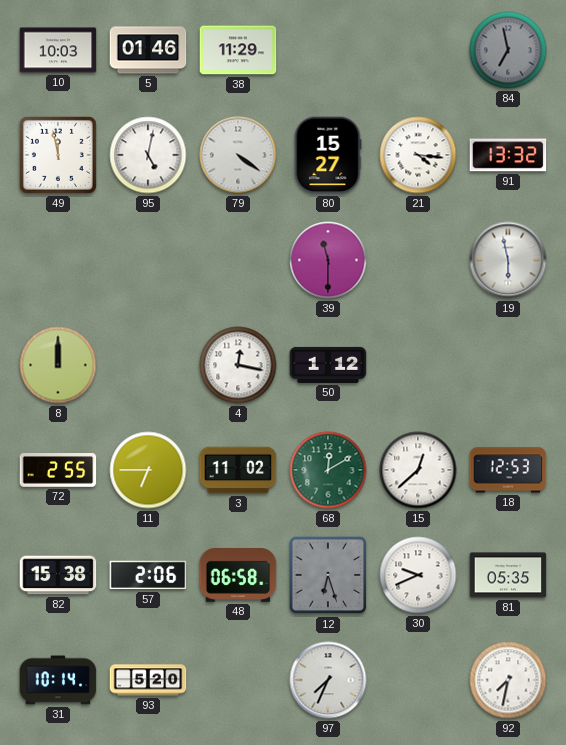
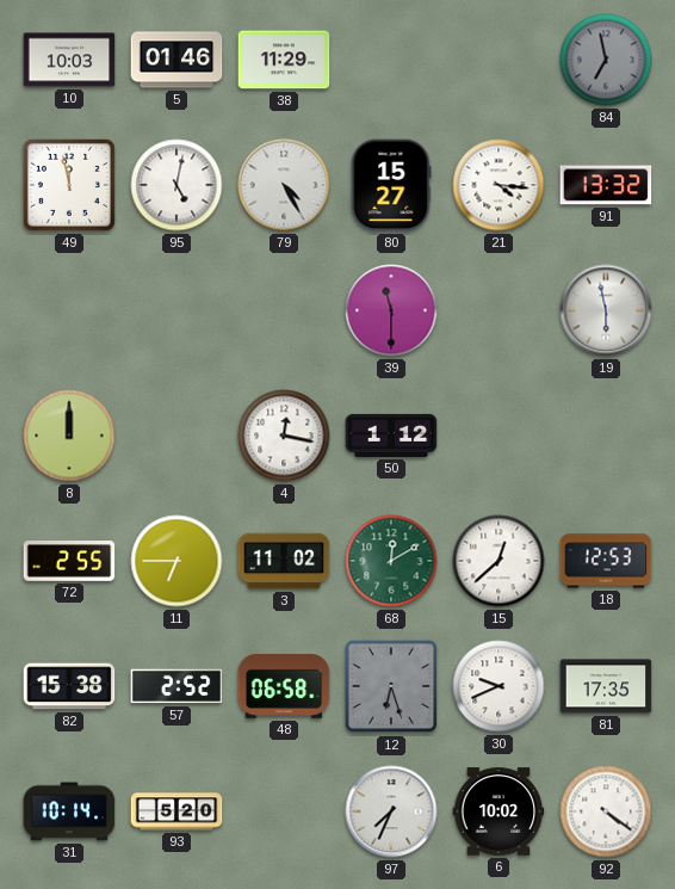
79: 4:21 -> 4:25 (284, 185)
57: 2:06 -> 2:52 (177, 686)
81: 05:35 -> 17:35 (606, 686)
6: none -> 10:02 (498, 811)
92: 7:32 -> 4:21 (606, 811)
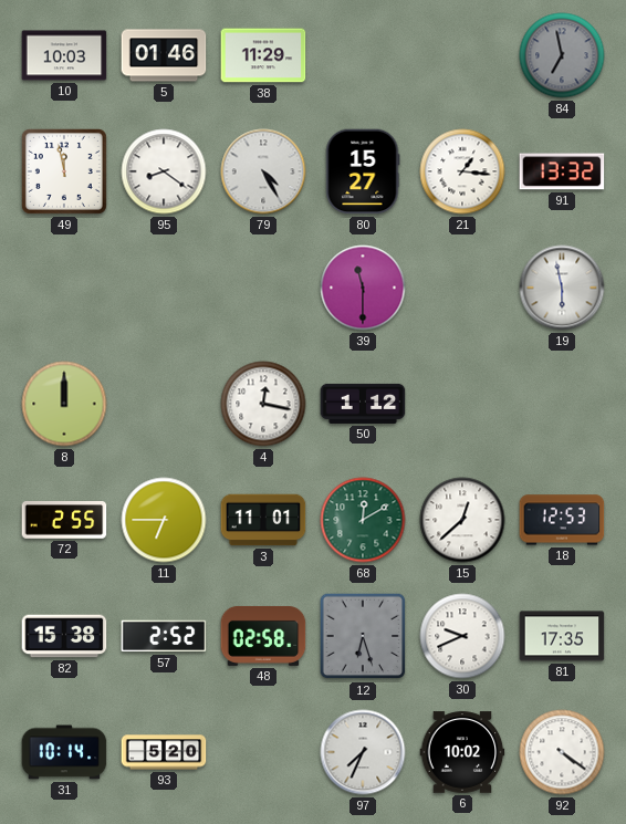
95: 5:02 -> 8:21 (164, 171)
21: 4:16 -> 1:16 (462, 171)
3: 11:02 -> 11:01 (263, 520)
48: 06:58 -> 02:58 (263, 636)
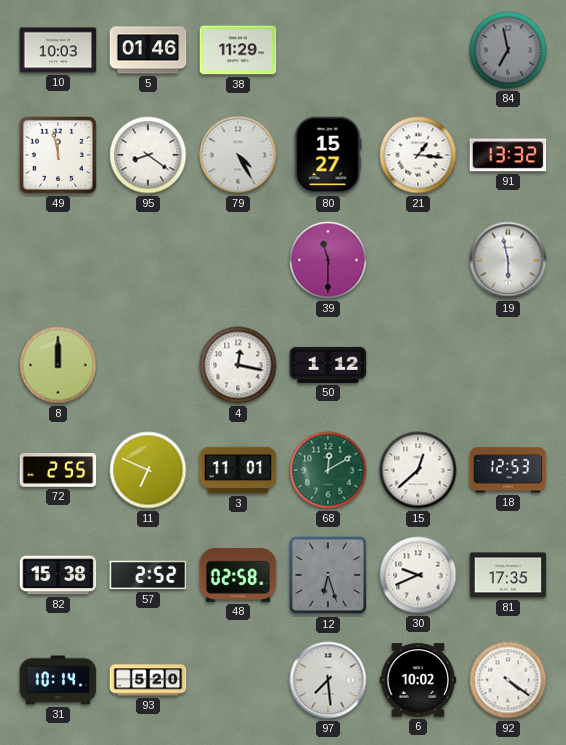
11: 6:45 -> 6:49 (148, 470)
97: 7:34 -> 7:29 (328, 680)
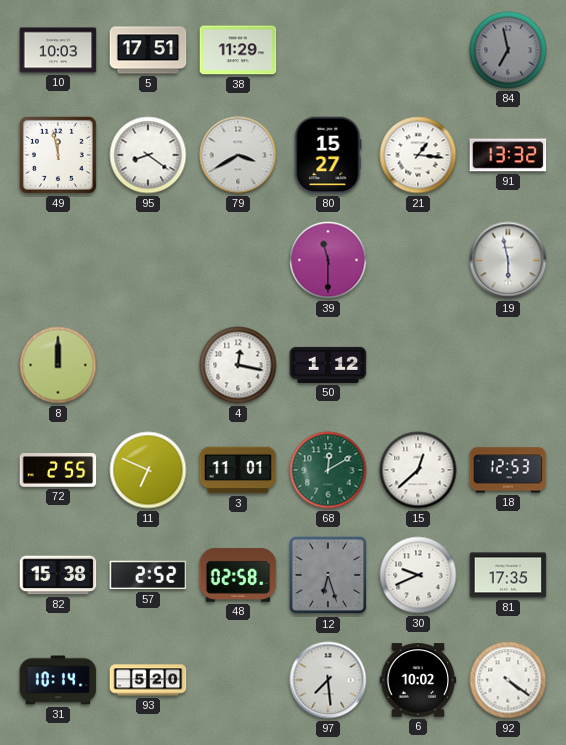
5: 01:46 -> 17:51 (148, 50)
79: 4:25 -> 3:40 (238, 155)
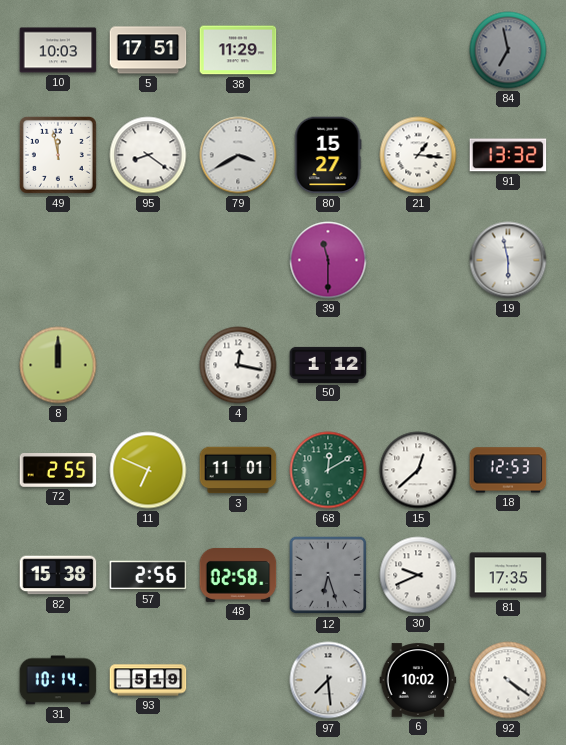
57: 2:52 -> 2:56 (148, 575)
93: 5:20 -> 5:19 (148, 680)
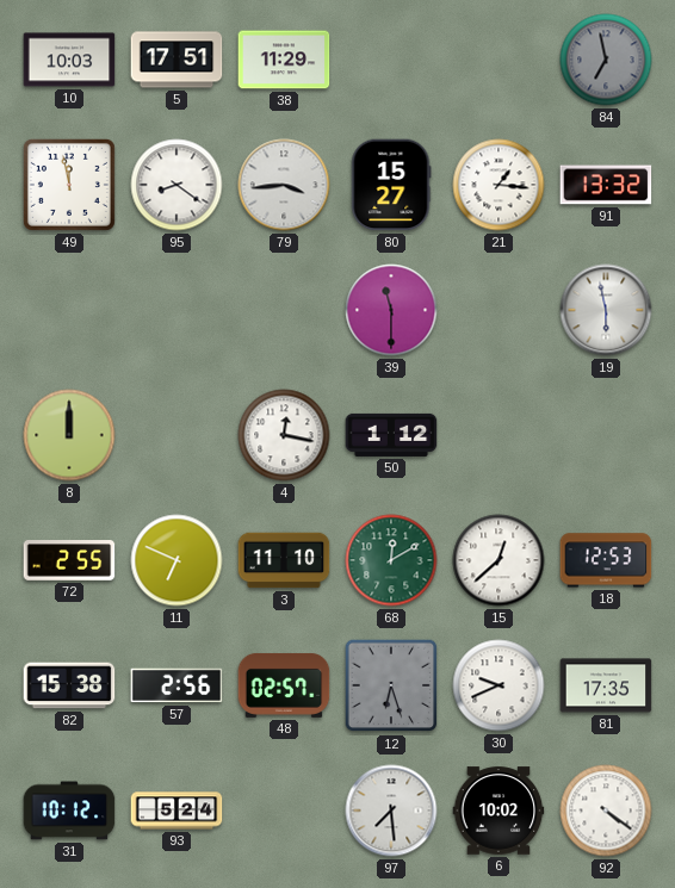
79: 3:40 -> 3:44 (284, 185)
3: 11:01 -> 11:10 (284, 560)
48: 02:58 -> 02:57 (284, 685)
31: 10:14 -> 10:12 (69, 811)
93: 5:19 -> 5:24 (177, 811)
